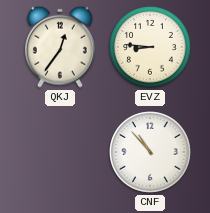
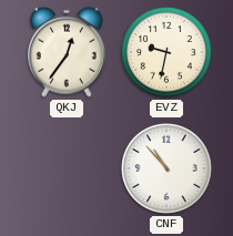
EVZ: 8:46 -> 9:32 (168, 53)
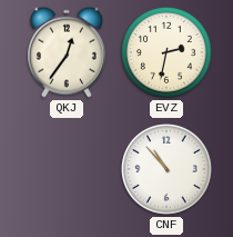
EVZ: 9:32 -> 2:32 (168, 53)
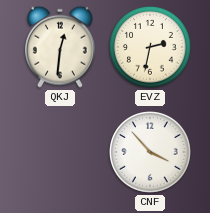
QKJ: 12:36 -> 12:31 (60, 47)
CNF: 10:53 -> 3:53 (151, 153)
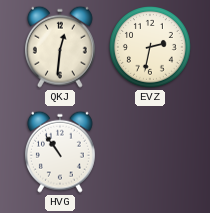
HVG: none -> 10:54 (60, 152)
CNF: 3:53 -> none (151, 153)
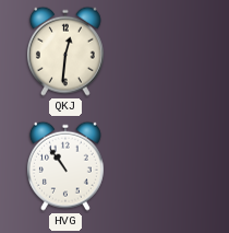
EVZ: 2:32 -> none (151, 48)
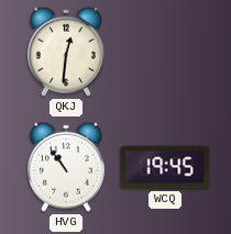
WCQ: none -> 19:45 (165, 167)
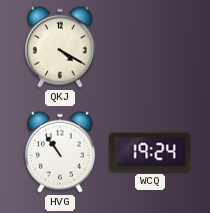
QKJ: 12:31 -> 4:20 (60, 47)
WCQ: 19:45 -> 19:24 (150, 152)
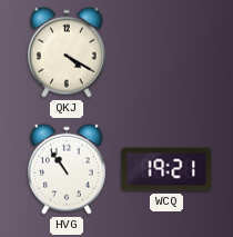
WCQ: 19:24 -> 19:21 (166, 169)
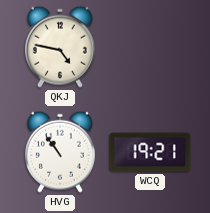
QKJ: 4:20 -> 4:47 (60, 47)
